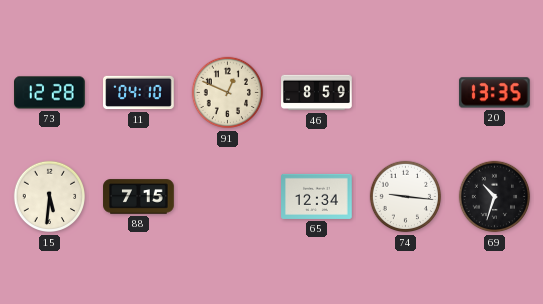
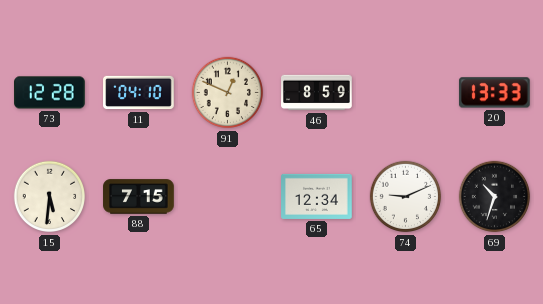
20: 13:35 -> 13:33 (494, 93)
74: 9:16 -> 9:11 (406, 197)
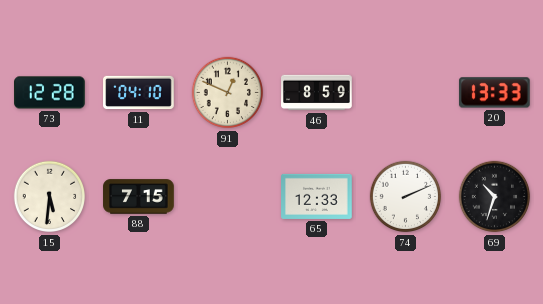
65: 12:34 -> 12:33 (317, 196)
74: 9:11 -> 2:11 (406, 197)
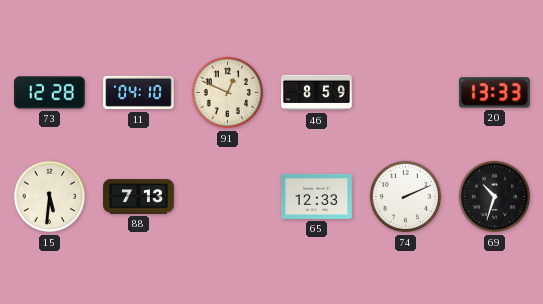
88: 7:15 -> 7:13 (139, 197)
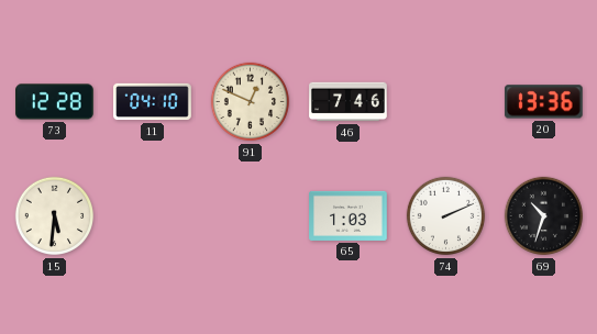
46: 8:59 -> 7:46 (349, 102)
20: 13:33 -> 13:36 (543, 102)
88: 7:13 -> none (139, 197)
65: 12:33 -> 1:03 (349, 215)
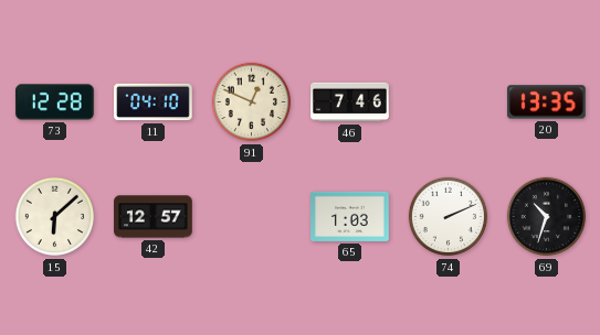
20: 13:36 -> 13:35 (546, 102)
15: 5:31 -> 6:08 (55, 217)
42: none -> 12:57 (154, 217)
